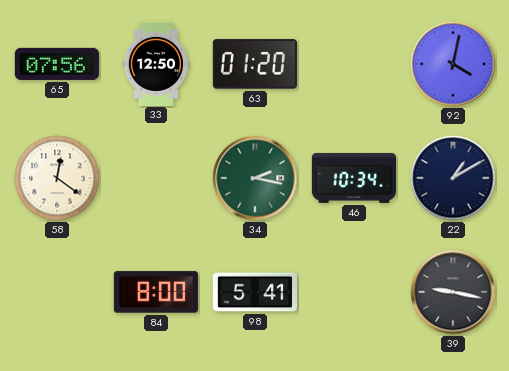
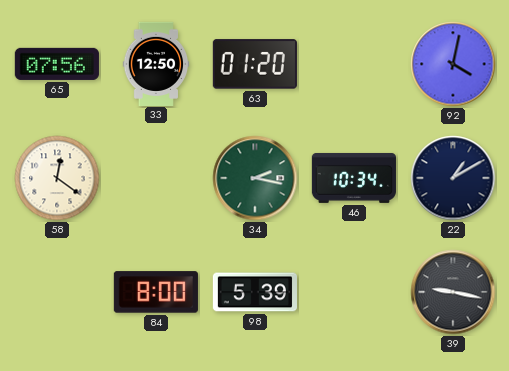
98: 5:41 -> 5:39 (254, 292)
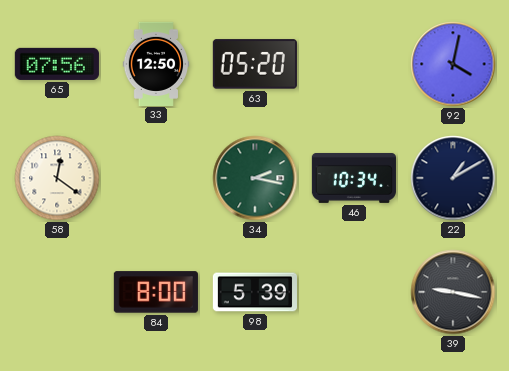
63: 01:20 -> 05:20 (255, 64)
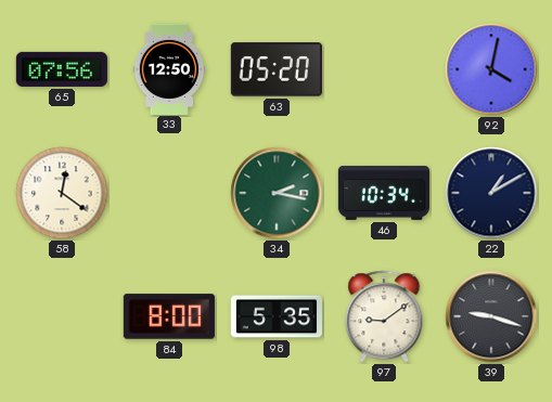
98: 5:39 -> 5:35 (275, 316)
97: none -> 9:09 (384, 316)
39: 9:17 -> 9:18 (491, 316)
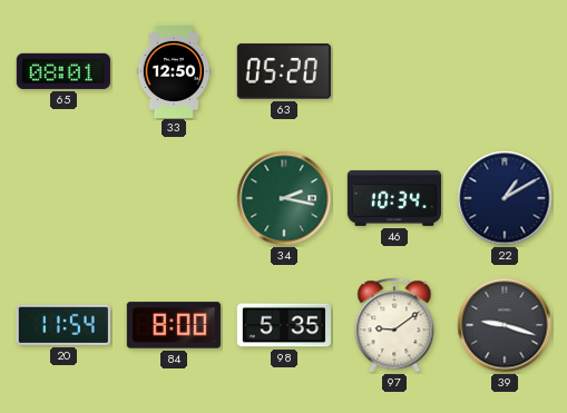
65: 07:56 -> 08:01 (63, 71)
92: 4:02 -> none (491, 69)
58: 12:21 -> none (62, 193)
20: none -> 11:54 (63, 325)
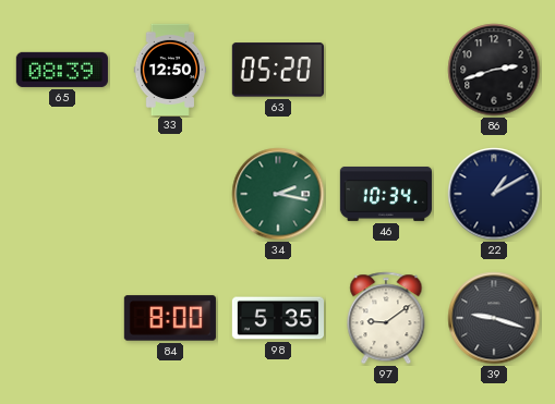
65: 08:01 -> 08:39 (62, 70)
86: none -> 2:42 (494, 70)
20: 11:54 -> none (63, 325)
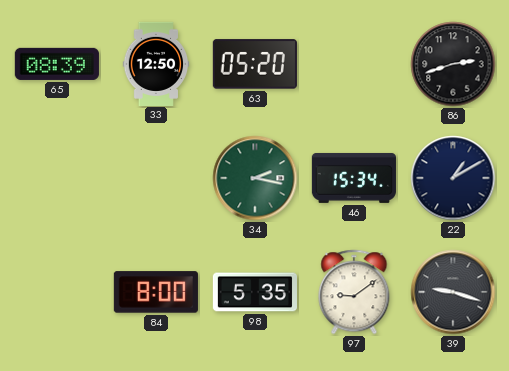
46: 10:34 -> 15:34 (354, 178)
